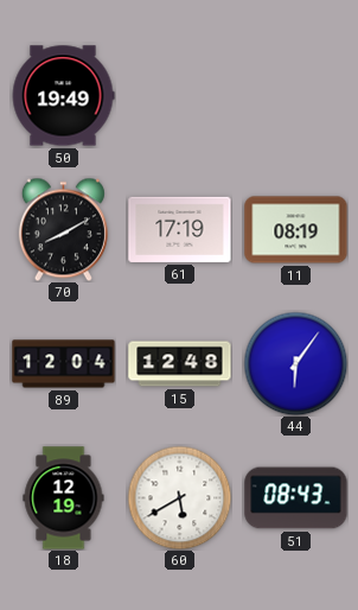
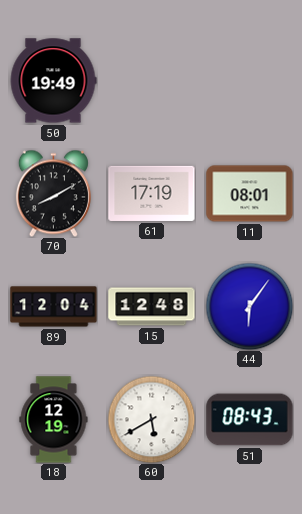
11: 08:19 -> 08:01 (250, 194)
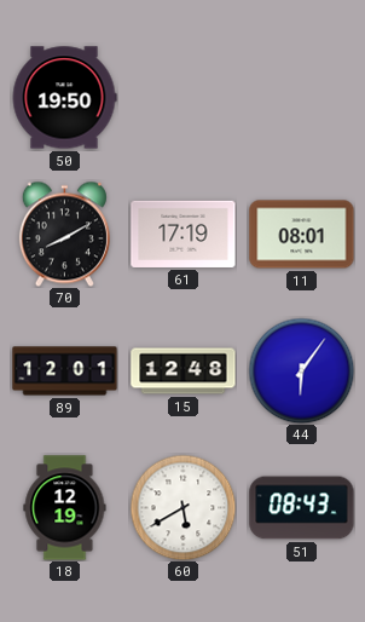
50: 19:49 -> 19:50 (64, 98)
89: 12:04 -> 12:01 (65, 372)
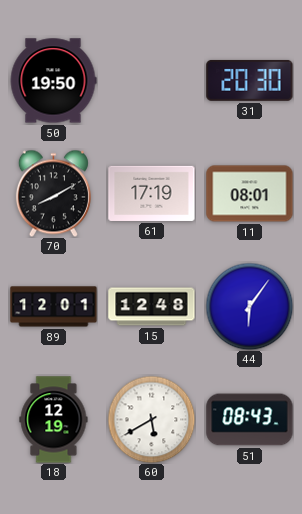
31: none -> 20:30 (250, 80)
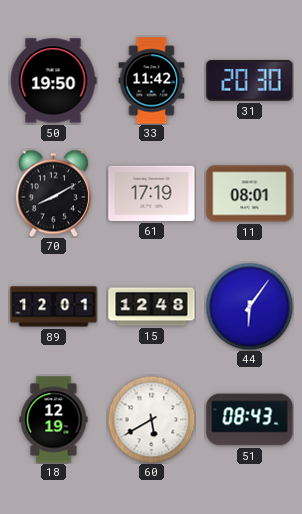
33: none -> 11:42 (152, 81)
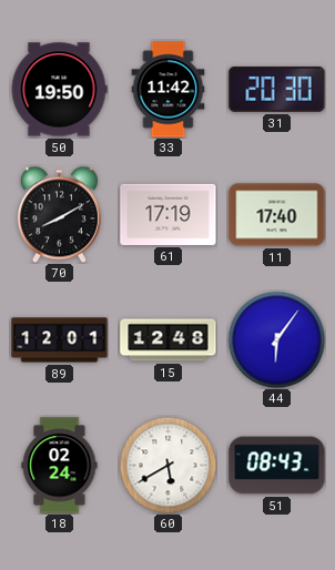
11: 08:01 -> 17:40 (277, 215)
18: 12:19 -> 02:24 (60, 466)
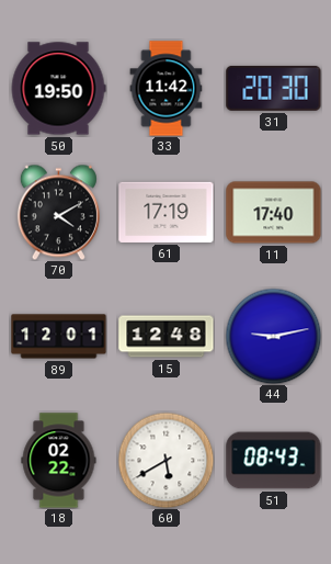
70: 8:10 -> 4:10 (58, 212)
44: 6:06 -> 9:13 (273, 336)
18: 02:24 -> 02:22 (59, 461)
